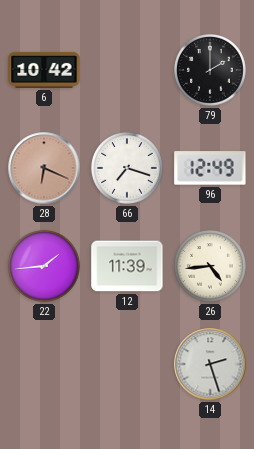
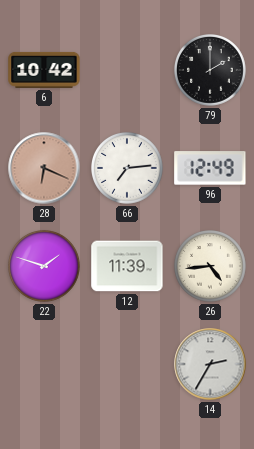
66: 7:18 -> 7:14 (128, 169)
22: 1:44 -> 1:48 (45, 267)
14: 2:27 -> 2:35 (210, 364)
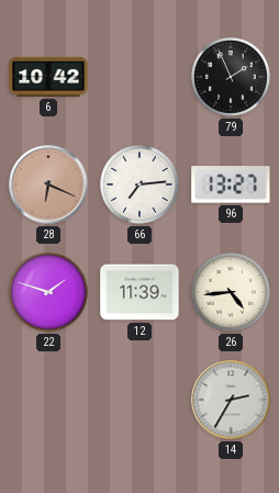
79: 2:00 -> 1:56 (232, 78)
96: 12:49 -> 13:27 (231, 184)
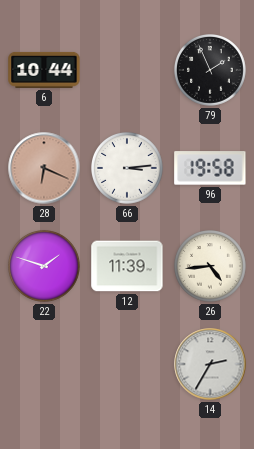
6: 10:42 -> 10:44 (44, 70)
66: 7:14 -> 3:14 (128, 169)
96: 13:27 -> 19:58 (210, 168)
